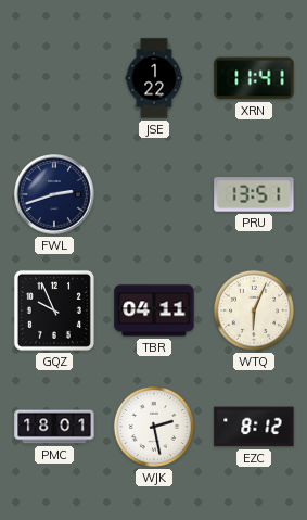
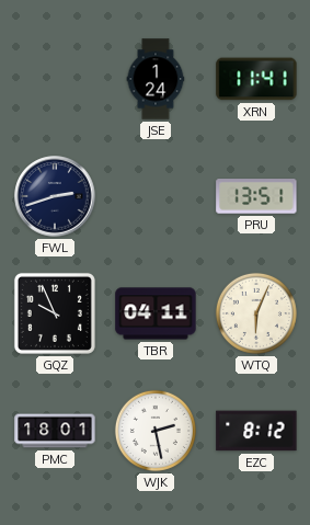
JSE: 1:22 -> 1:24 (156, 79)
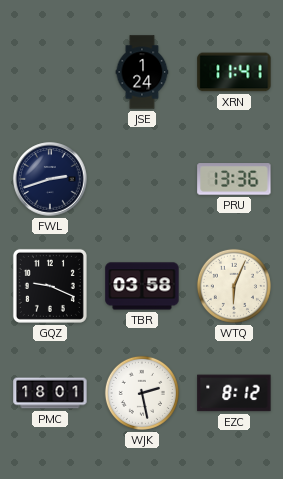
PRU: 13:51 -> 13:36 (234, 179)
GQZ: 9:56 -> 9:19 (50, 286)
TBR: 04:11 -> 03:58 (142, 286)
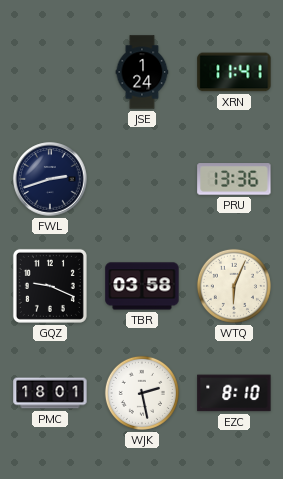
EZC: 8:12 -> 8:10 (234, 393)
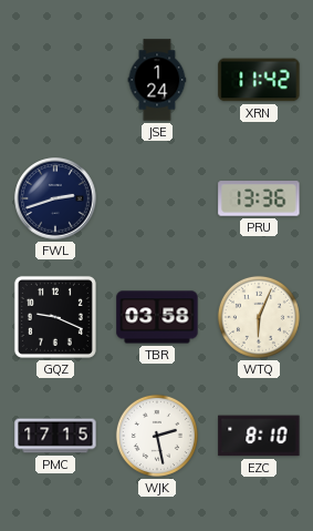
XRN: 11:41 -> 11:42 (259, 80)
PMC: 18:01 -> 17:15 (55, 436)
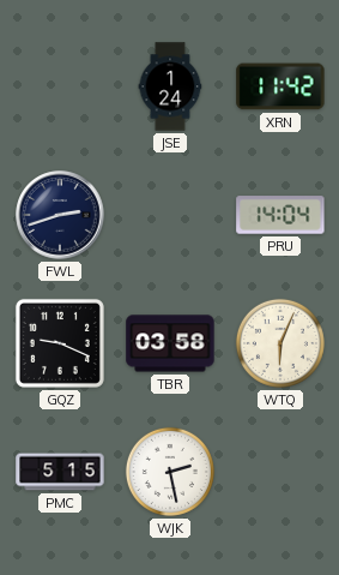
PRU: 13:36 -> 14:04 (280, 215)
PMC: 17:15 -> 5:15 (60, 472)
EZC: 8:10 -> none (259, 436)
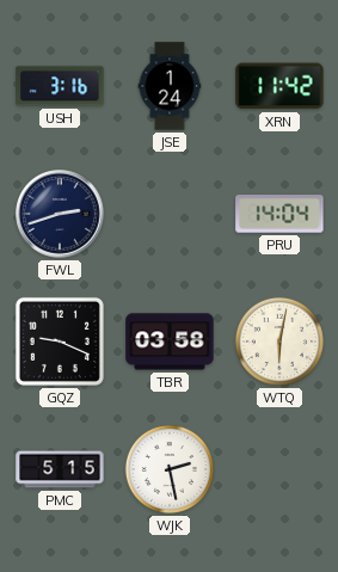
USH: none -> 3:16 (60, 86)
WTQ: 6:04 -> 6:02 (279, 342)
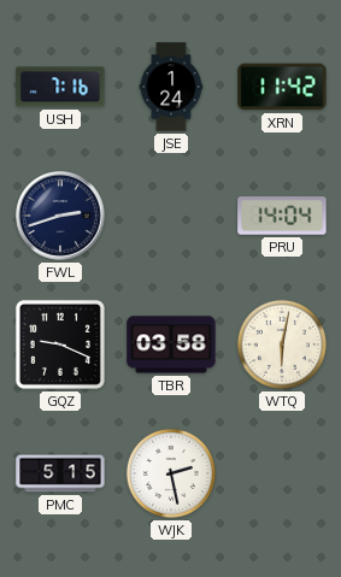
USH: 3:16 -> 7:16 (60, 87)
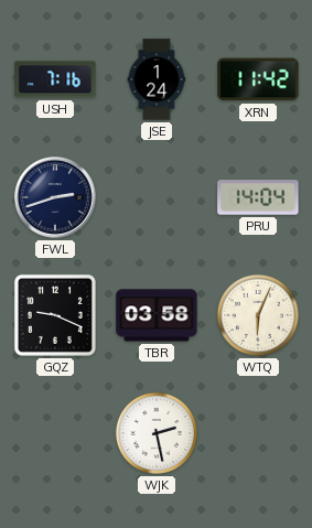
WTQ: 6:02 -> 6:04 (258, 315)
PMC: 5:15 -> none (60, 473)
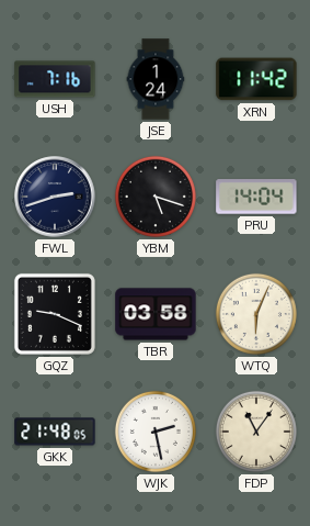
YBM: none -> 5:18 (156, 197)
GKK: none -> 21:48 (55, 432)
FDP: none -> 11:06 (256, 432)
